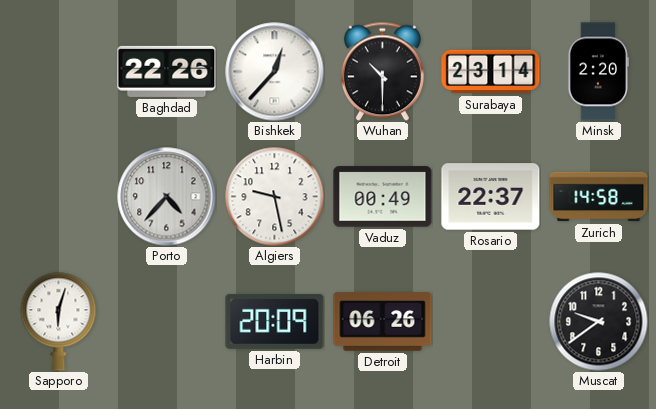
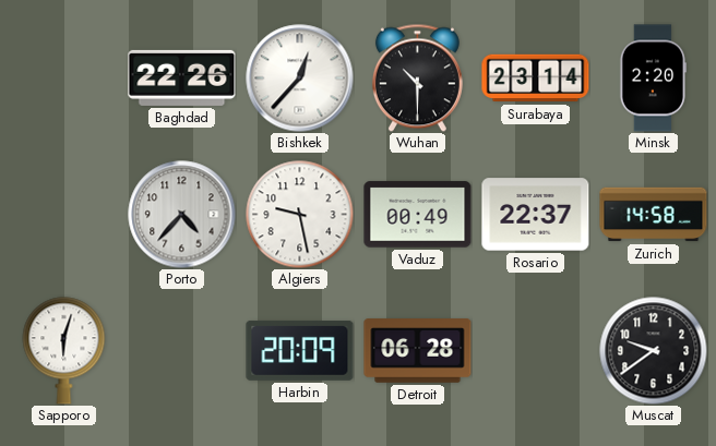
Detroit: 06:26 -> 06:28 (418, 351)
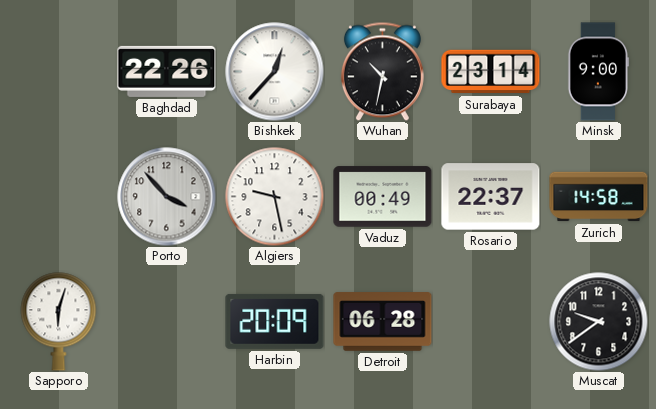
Wuhan: 10:30 -> 10:32 (382, 71)
Minsk: 2:20 -> 9:00 (598, 72)
Porto: 4:37 -> 3:53 (167, 197)
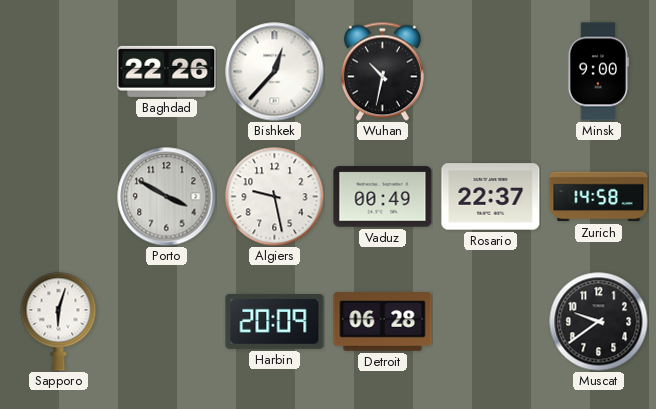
Surabaya: 23:14 -> none (491, 72)
Porto: 3:53 -> 3:50 (167, 197)
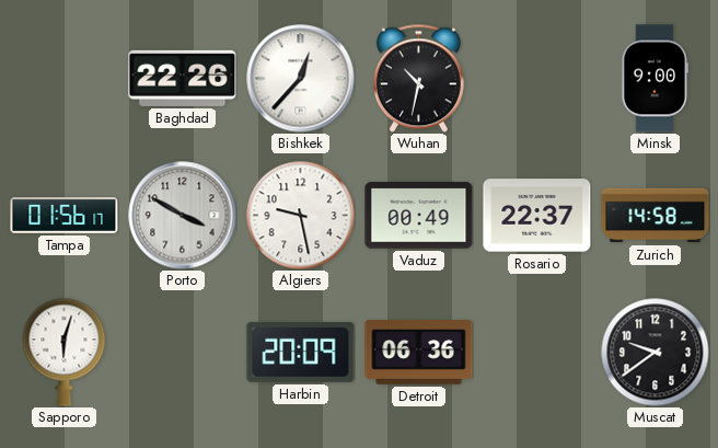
Tampa: none -> 01:56 (65, 216)
Detroit: 06:28 -> 06:36 (419, 353)
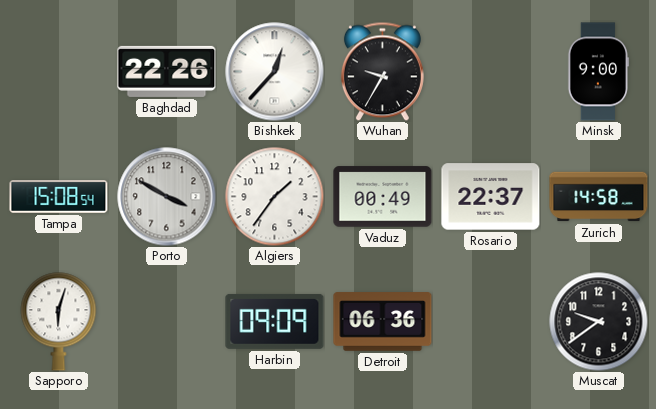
Wuhan: 10:32 -> 9:35 (382, 71)
Tampa: 01:56 -> 15:08 (59, 197)
Algiers: 9:28 -> 1:36 (275, 197)
Harbin: 20:09 -> 09:09 (275, 321)
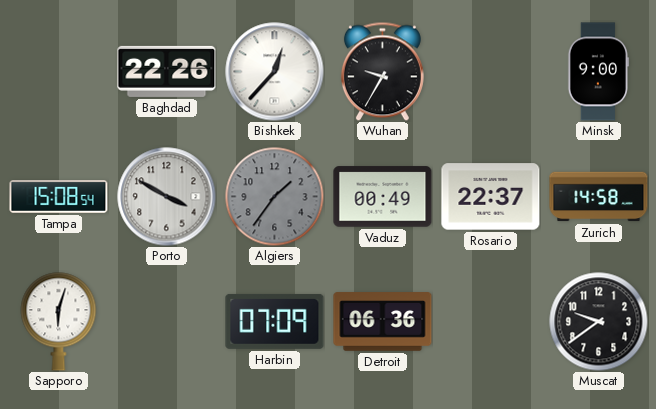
Algiers dial: white -> grey (275, 197)
Harbin: 09:09 -> 07:09 (275, 321)
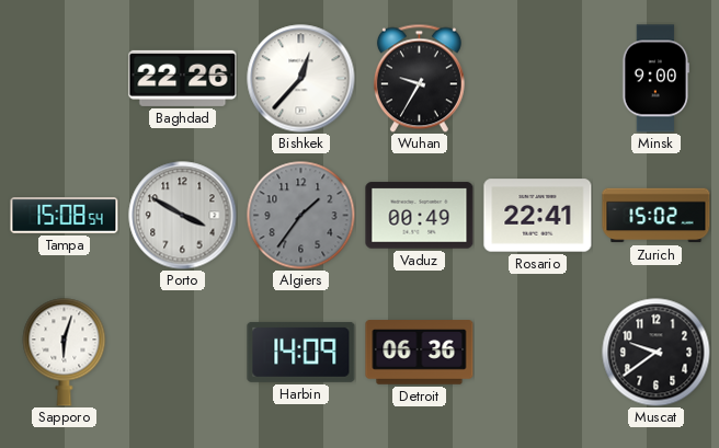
Rosario: 22:37 -> 22:41 (538, 216)
Zurich: 14:58 -> 15:02 (657, 216)
Harbin: 07:09 -> 14:09 (301, 352)
